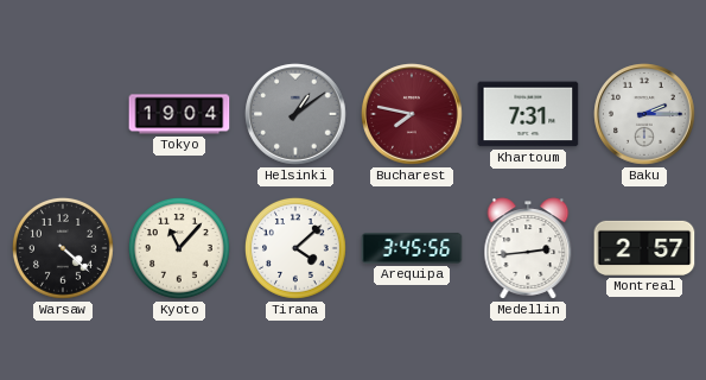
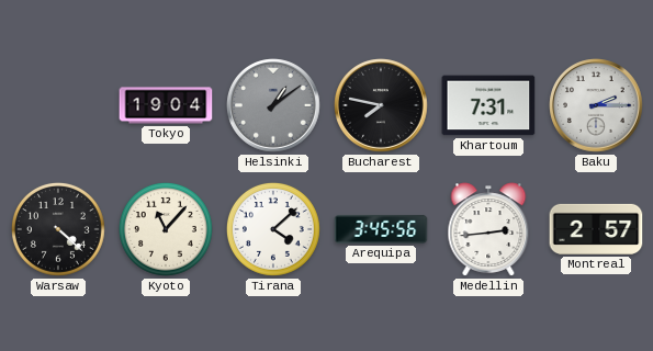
Bucharest dial: burgundy -> black (381, 105)
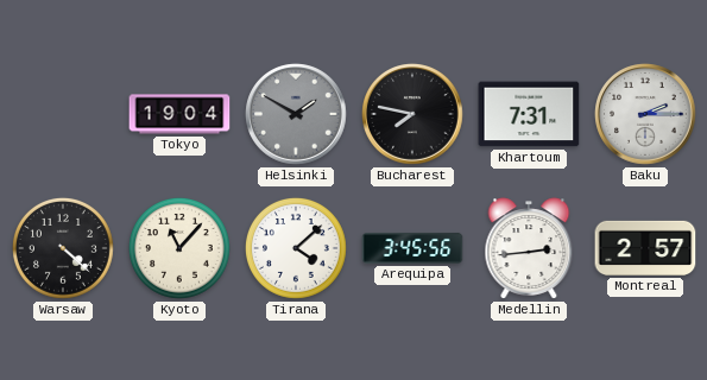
Helsinki: 1:09 -> 1:50 (296, 114)
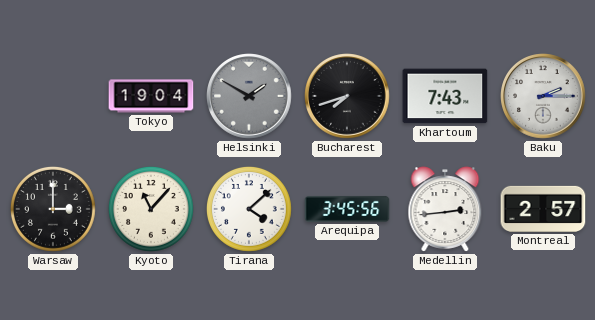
Bucharest: 7:47 -> 7:42 (347, 96)
Khartoum: 7:31 -> 7:43 (445, 96)
Warsaw: 4:22 -> 3:00 (53, 209)
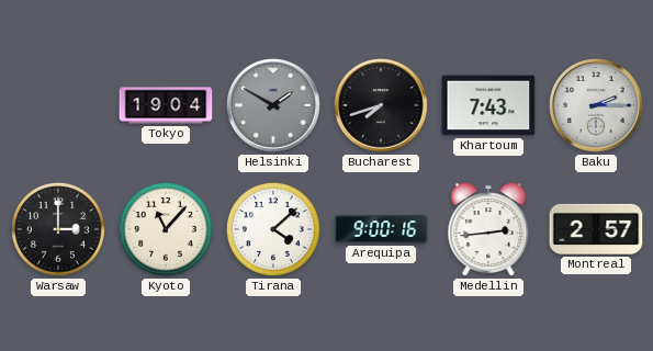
Arequipa: 3:45 -> 9:00 (381, 229)
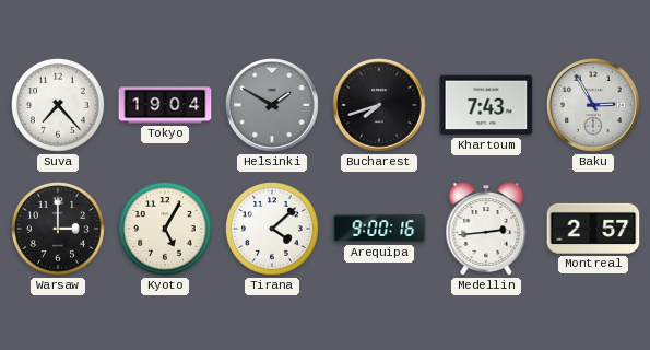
Suva: none -> 7:23 (58, 105)
Baku: 2:15 -> 2:55 (593, 105)
Kyoto: 11:07 -> 5:05 (165, 229)
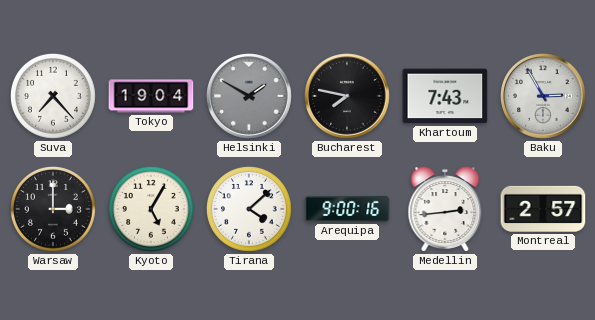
Bucharest: 7:42 -> 7:47 (347, 96)
